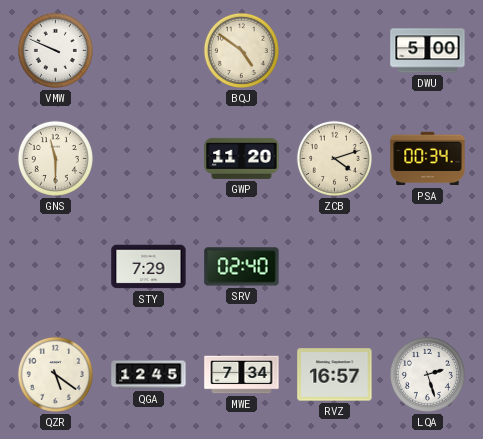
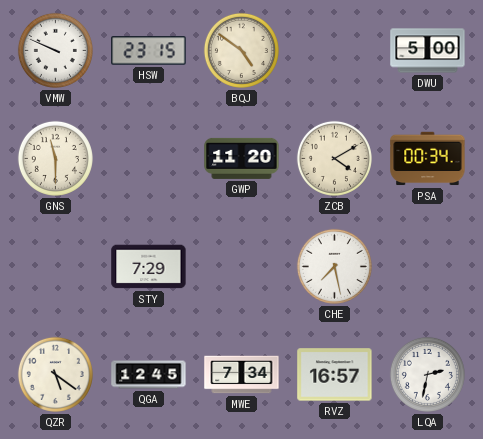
HSW: none -> 23:15 (149, 51)
ZCB: 4:12 -> 4:10 (334, 158)
SRV: 02:40 -> none (242, 267)
CHE: none -> 7:28 (334, 266)
LQA: 2:27 -> 2:32 (427, 374)
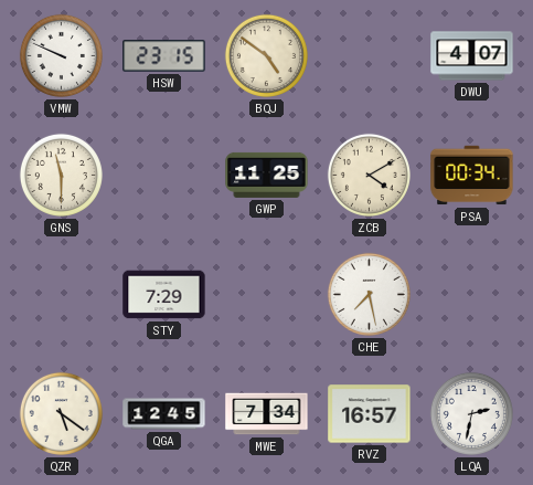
DWU: 5:00 -> 4:07 (472, 56)
GWP: 11:20 -> 11:25 (267, 175)
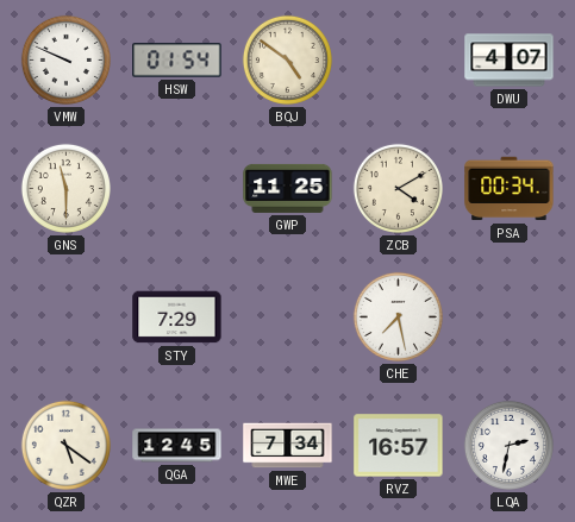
HSW: 23:15 -> 01:54 (177, 61)
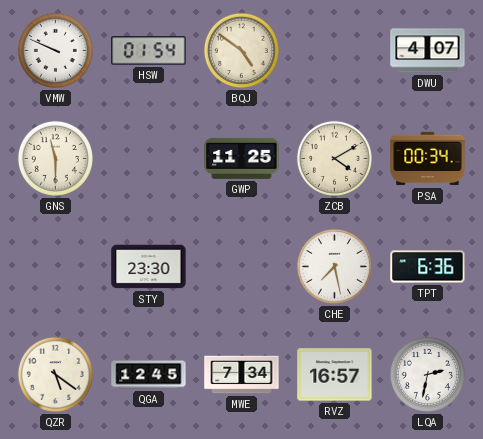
STY: 7:29 -> 23:30 (149, 267)
TPT: none -> 6:36 (428, 267)
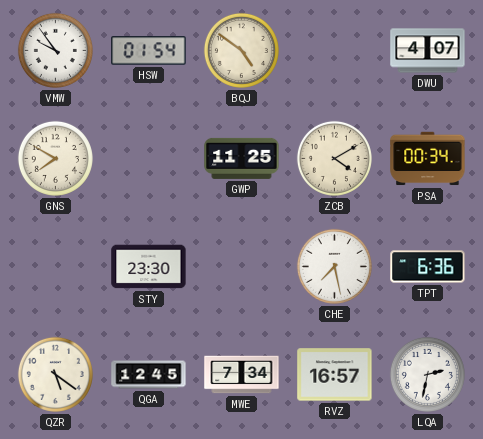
VMW: 9:49 -> 9:54 (55, 50)
GNS: 11:30 -> 7:50 (55, 158)
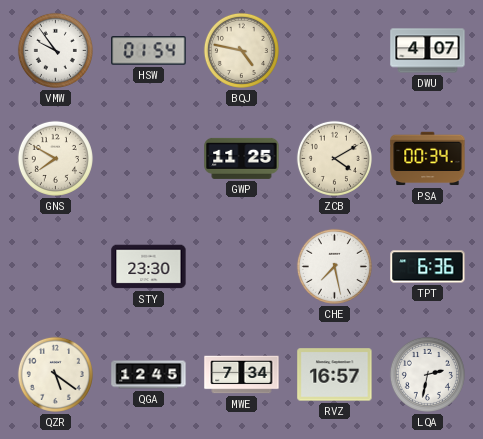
BQJ: 4:51 -> 4:47 (241, 50)
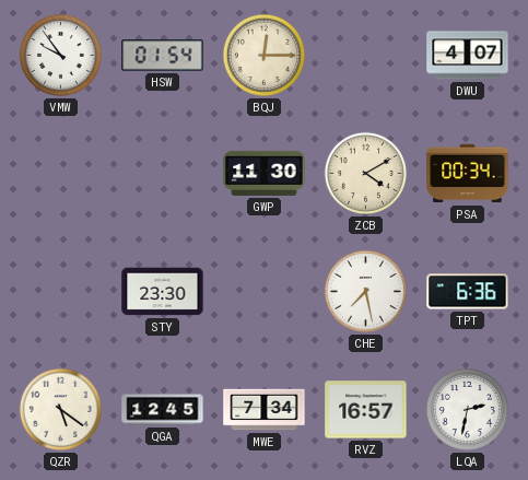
BQJ: 4:47 -> 12:15 (263, 55)
GNS: 7:50 -> none (55, 158)
GWP: 11:25 -> 11:30 (265, 173)
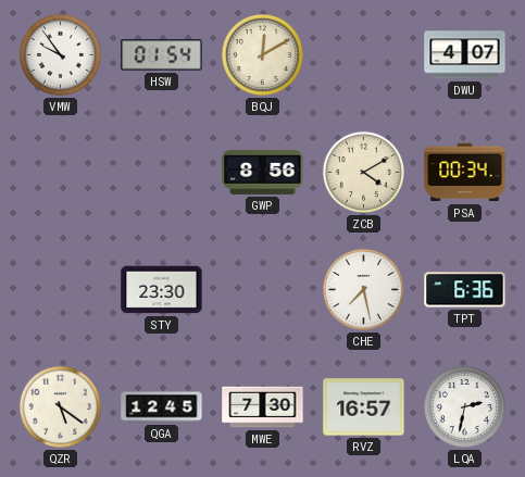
BQJ: 12:15 -> 12:10 (262, 54)
GWP: 11:30 -> 8:56 (263, 172)
MWE: 7:34 -> 7:30 (263, 407)
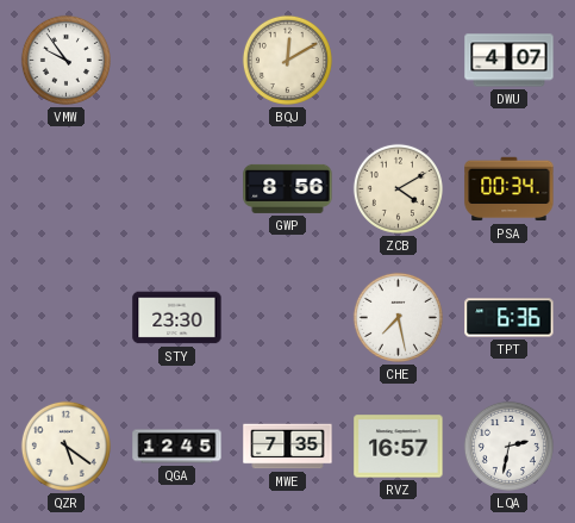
HSW: 01:54 -> none (162, 55)
MWE: 7:30 -> 7:35 (288, 447)
